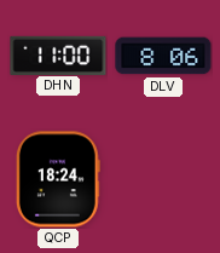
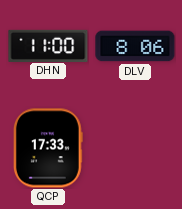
QCP: 18:24 -> 17:33 (48, 148)
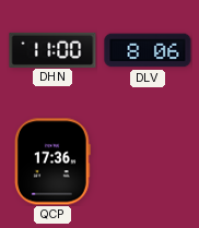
QCP: 17:33 -> 17:36 (52, 161)
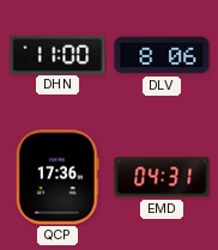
EMD: none -> 04:31 (162, 177)
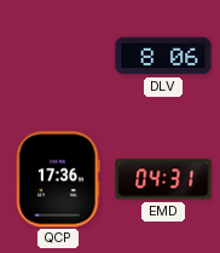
DHN: 11:00 -> none (57, 54)
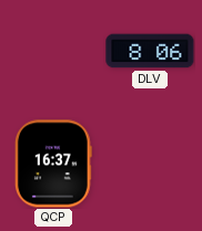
QCP: 17:36 -> 16:37 (53, 164)
EMD: 04:31 -> none (163, 179)
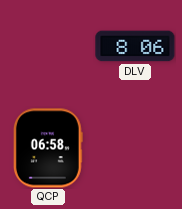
QCP: 16:37 -> 06:58 (48, 148)
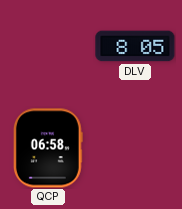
DLV: 8:06 -> 8:05 (135, 46)
